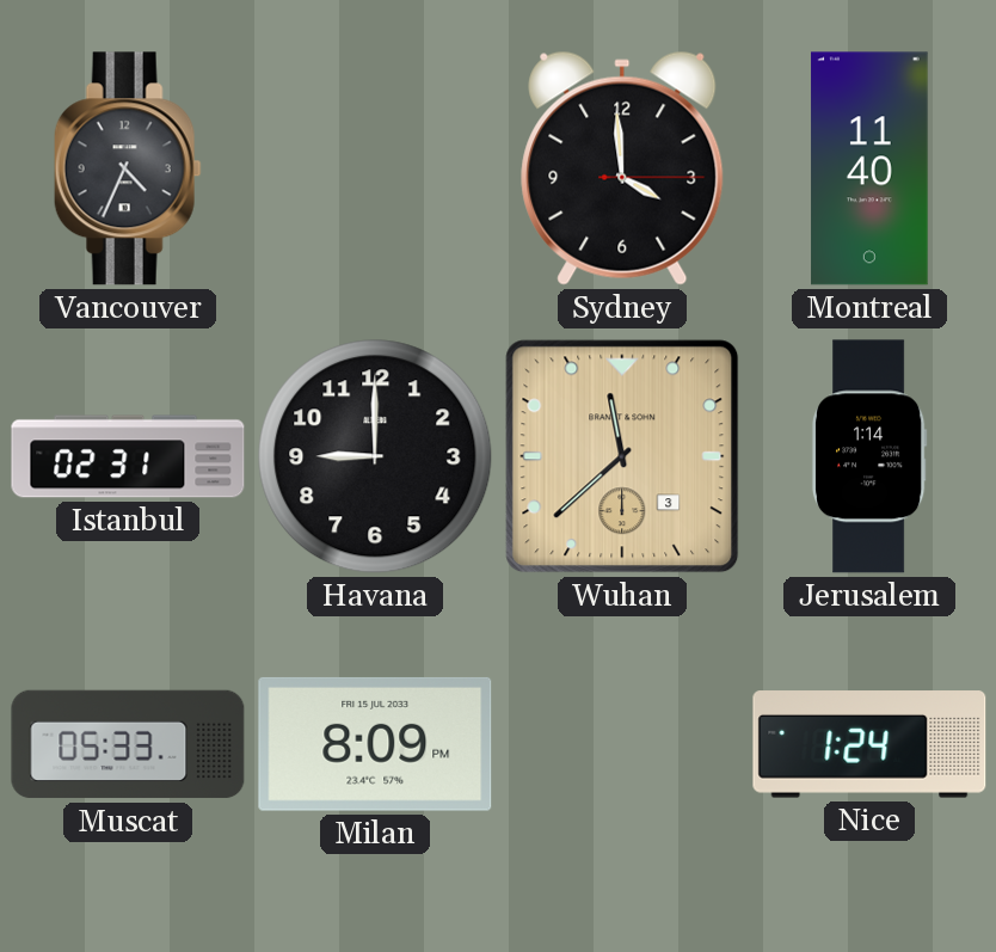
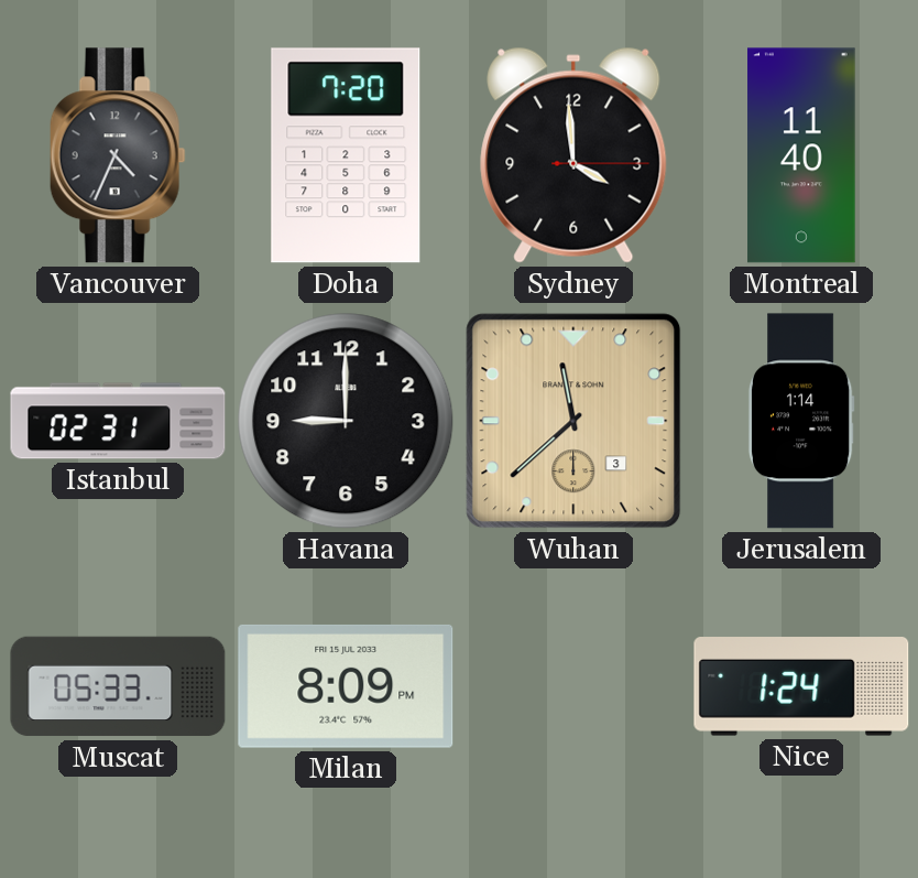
Doha: none -> 7:20 (346, 155)
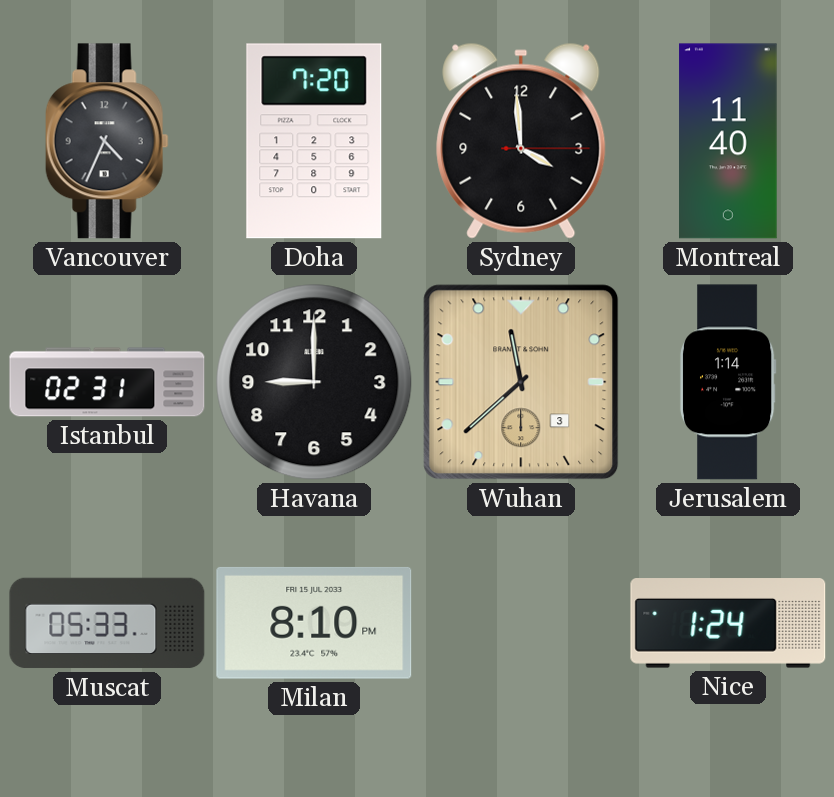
Milan: 8:09 -> 8:10 (314, 623)
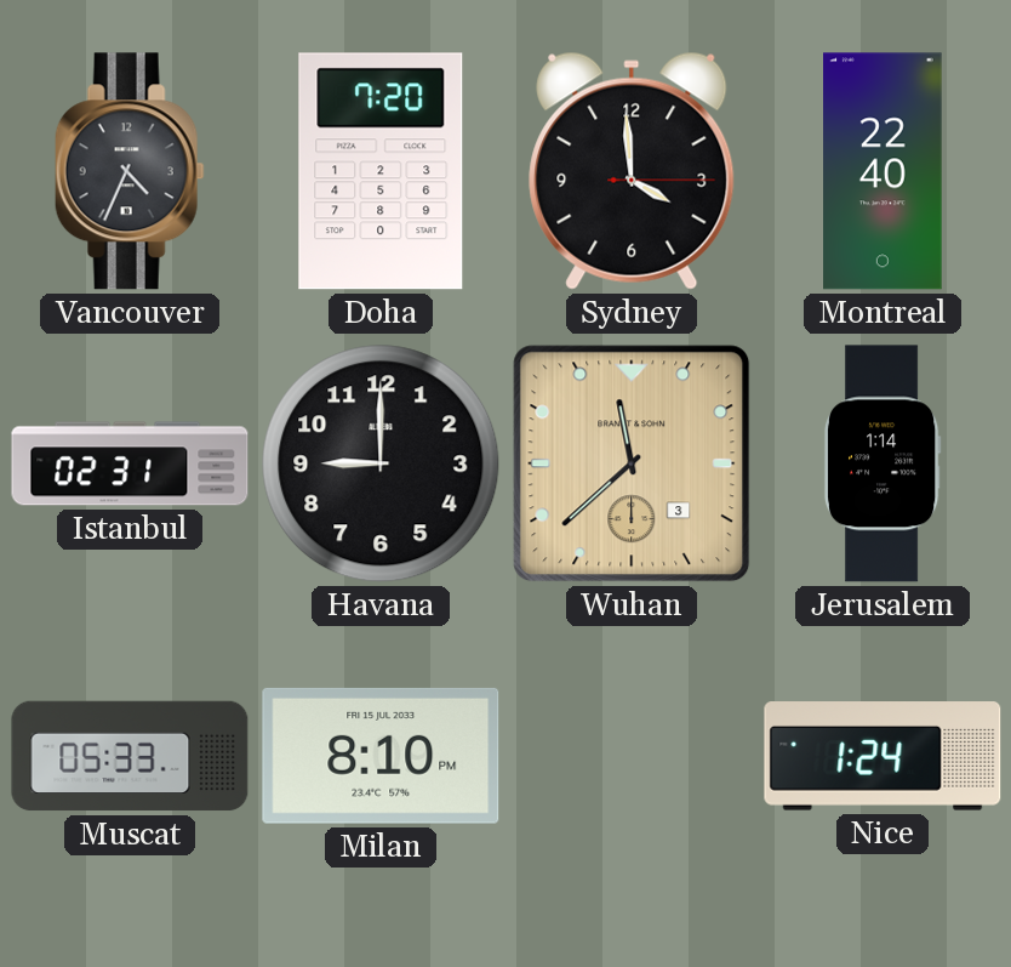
Montreal: 11:40 -> 22:40 (883, 171)
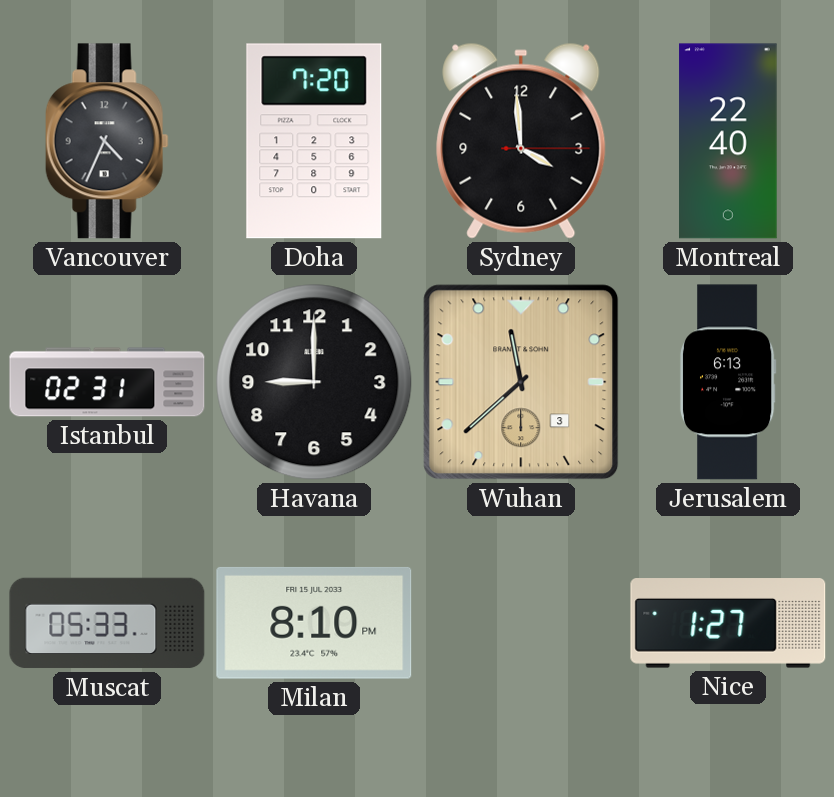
Jerusalem: 1:14 -> 6:13 (728, 382)
Nice: 1:24 -> 1:27 (728, 623)
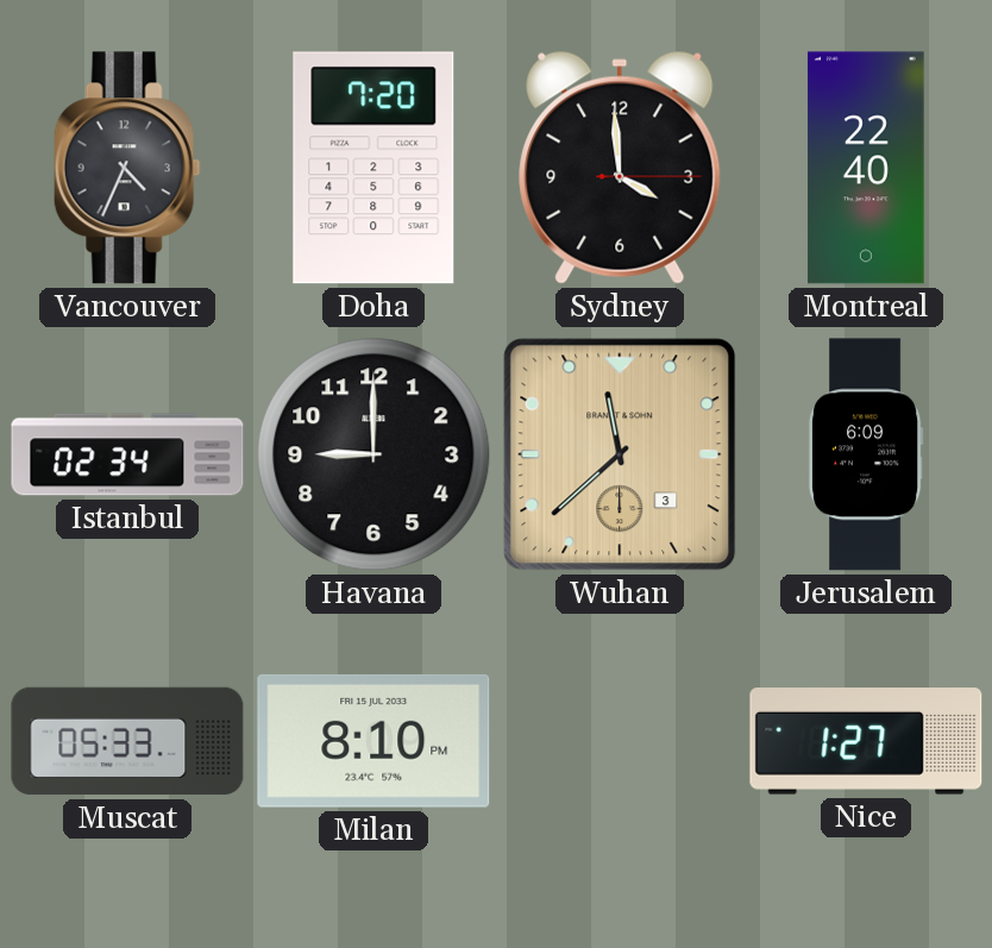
Istanbul: 02:31 -> 02:34 (127, 454)
Jerusalem: 6:13 -> 6:09 (866, 454)
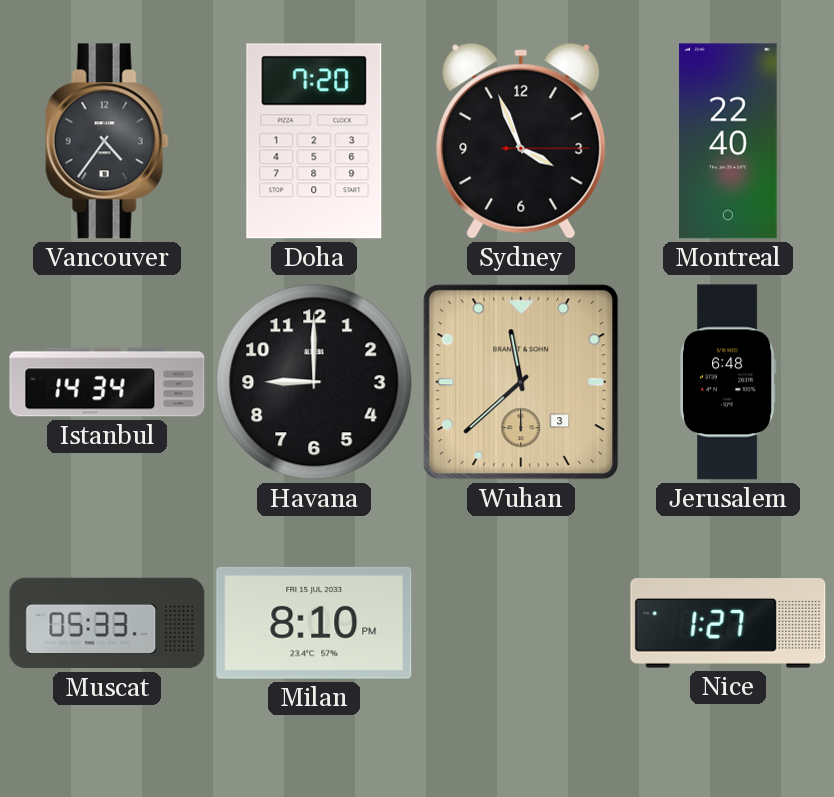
Vancouver: 4:34 -> 4:36 (107, 141)
Sydney: 3:59 -> 3:56 (521, 141)
Istanbul: 02:34 -> 14:34 (107, 382)
Jerusalem: 6:09 -> 6:48 (728, 382)
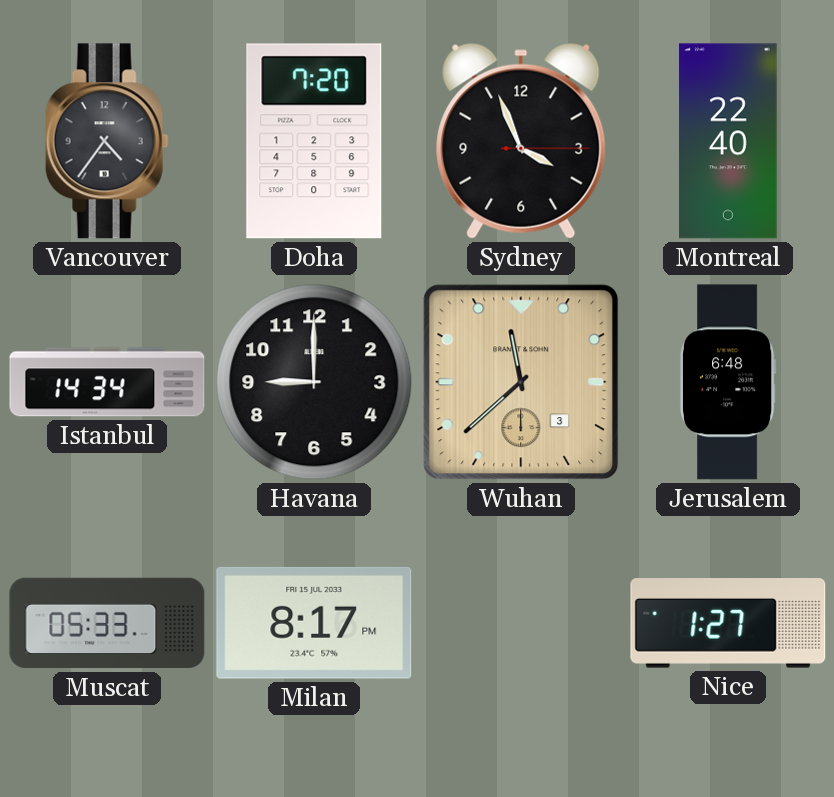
Milan: 8:10 -> 8:17 (314, 623)
